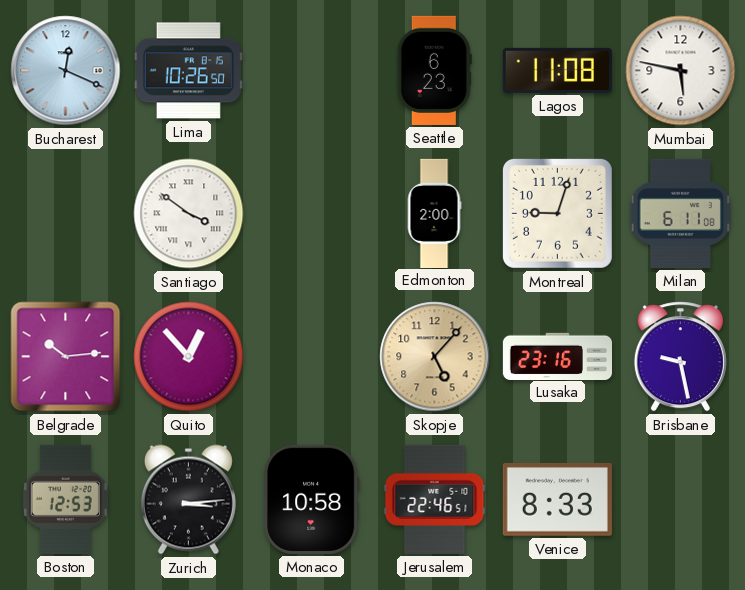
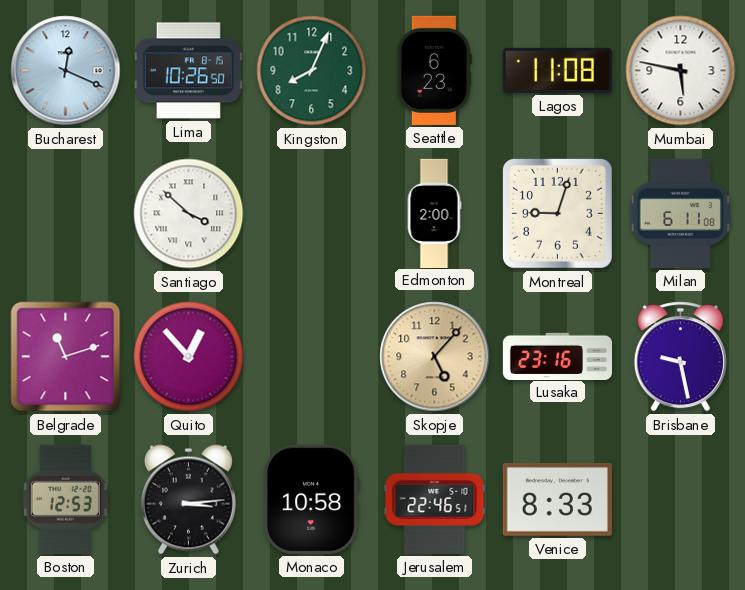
Kingston: none -> 8:04 (312, 71)
Santiago: 3:51 -> 3:52 (189, 214)
Belgrade: 10:14 -> 11:12 (66, 357)
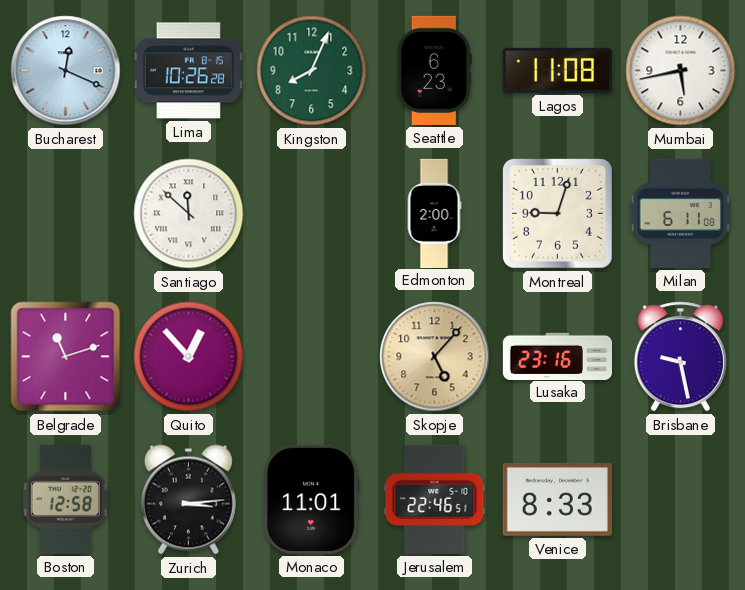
Lima: 10:26:50 -> 10:26:28 (188, 71)
Mumbai: 5:47 -> 5:43 (681, 71)
Santiago: 3:52 -> 11:52 (189, 214)
Boston: 12:53 -> 12:58 (65, 499)
Monaco: 10:58 -> 11:01 (312, 499)
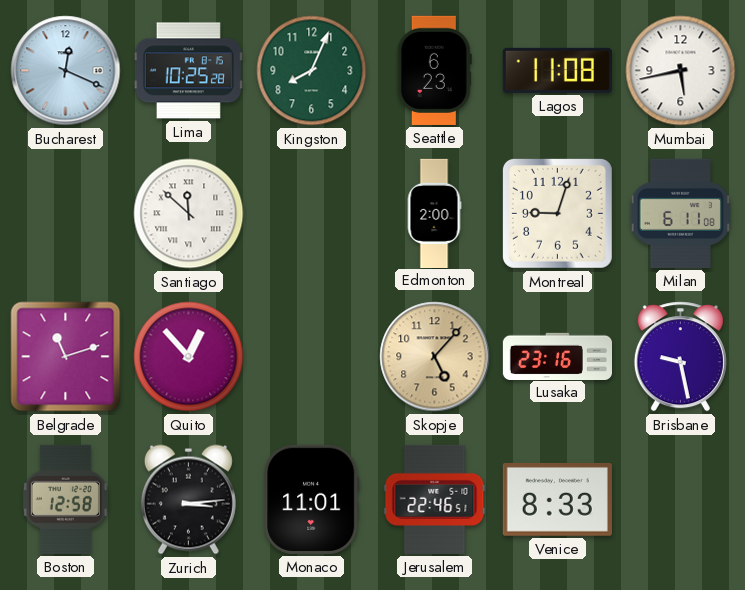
Lima: 10:26 -> 10:25 (188, 71)
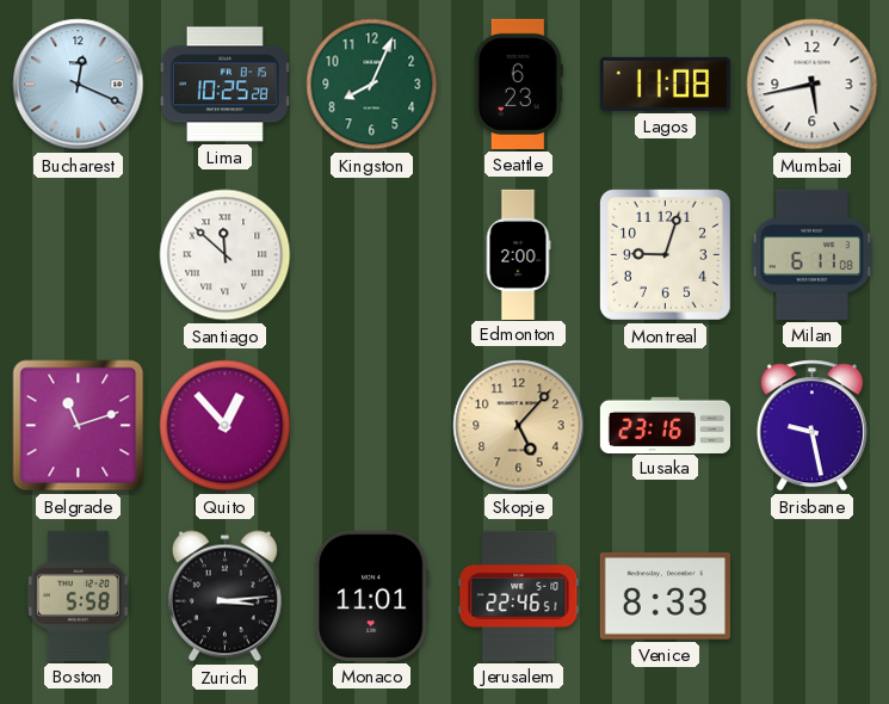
Boston: 12:58 -> 5:58 (78, 595)
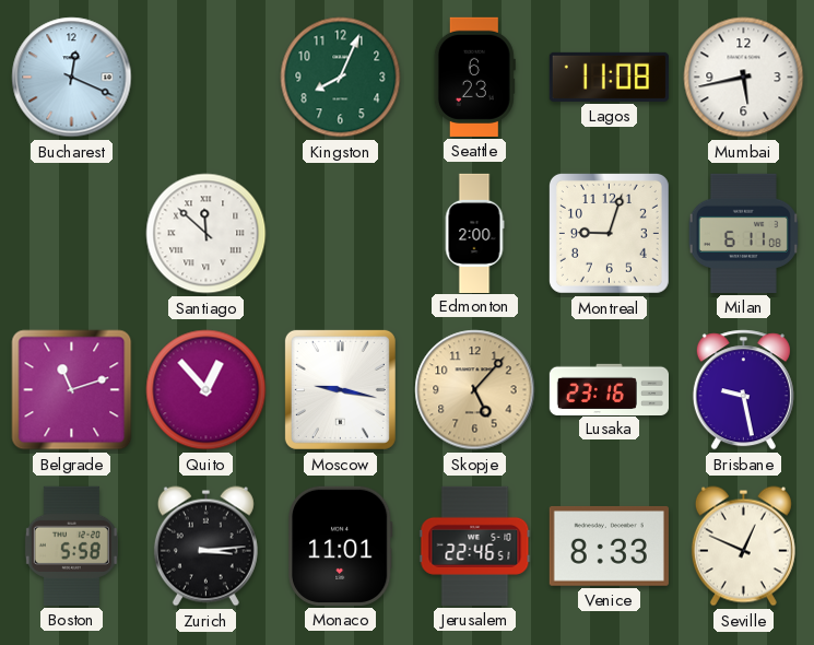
Lima: 10:25 -> none (224, 85)
Moscow: none -> 9:17 (340, 389)
Seville: none -> 12:49 (743, 547)
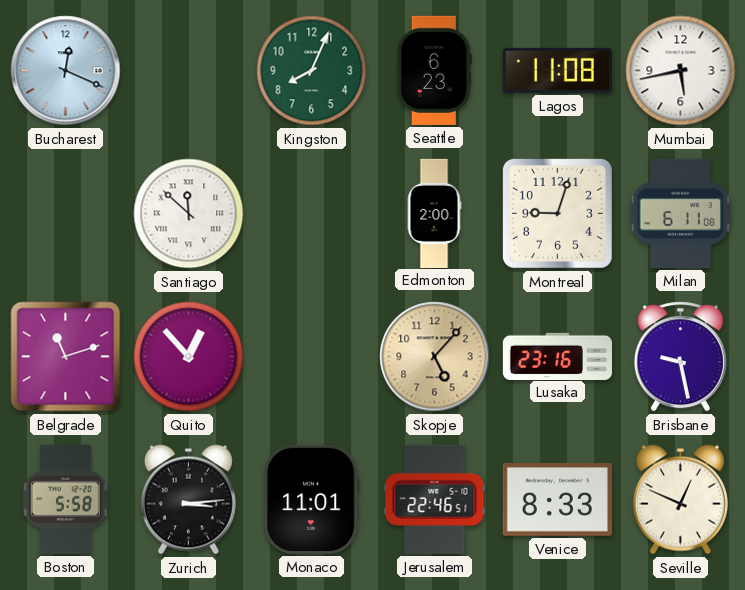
Moscow: 9:17 -> none (340, 389)
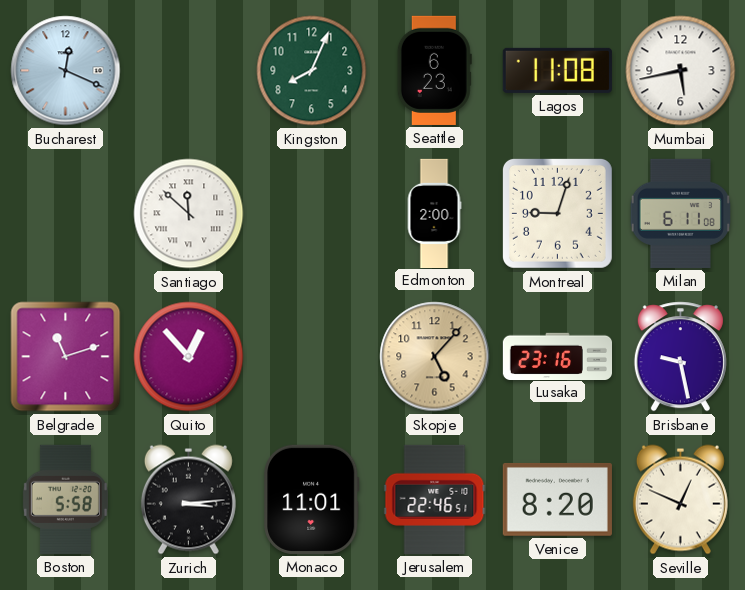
Venice: 8:33 -> 8:20 (557, 499)
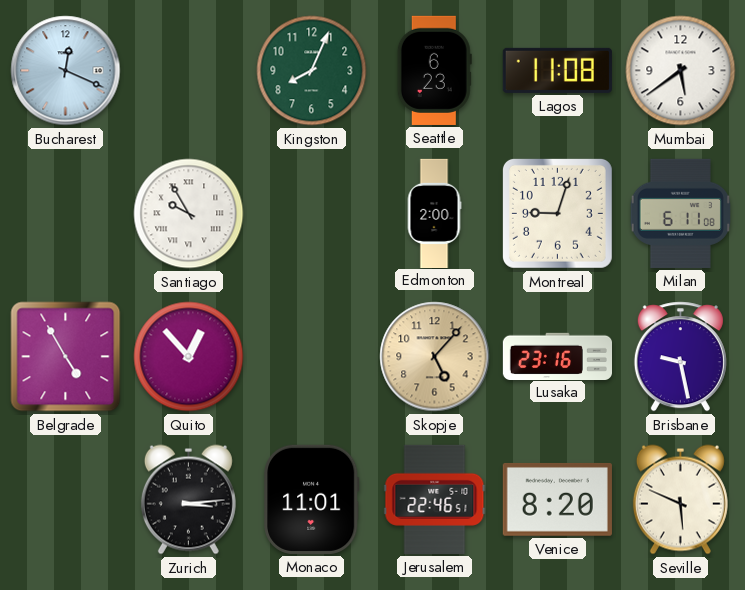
Mumbai: 5:43 -> 5:39 (681, 71)
Santiago: 11:52 -> 9:55 (189, 214)
Belgrade: 11:12 -> 4:55 (66, 357)
Boston: 5:58 -> none (65, 499)
Seville: 12:49 -> 5:49 (680, 500)
